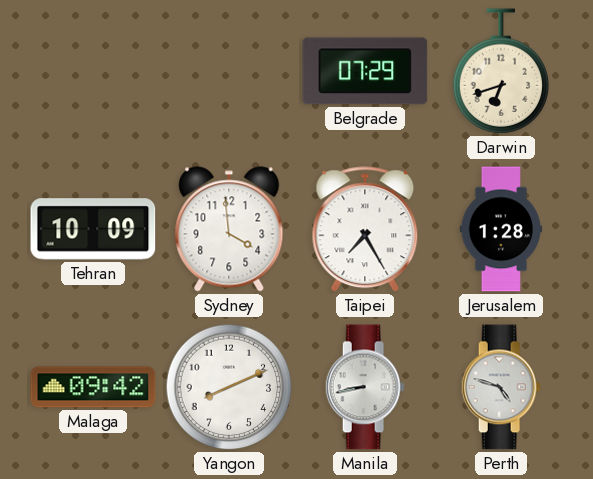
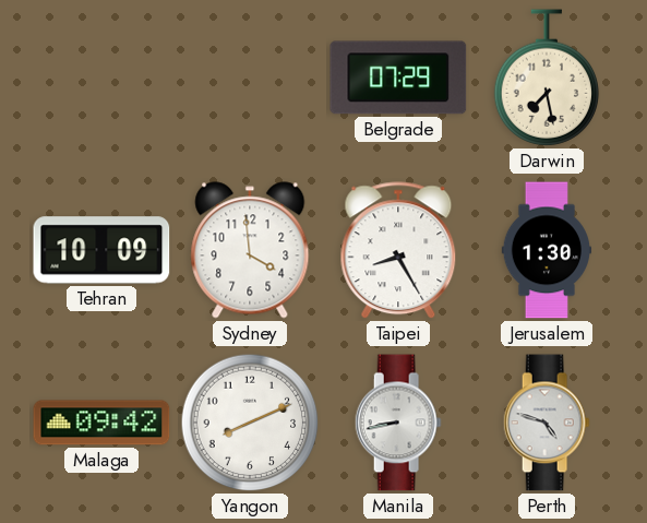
Darwin: 6:42 -> 7:28 (547, 78)
Taipei: 7:25 -> 8:25 (398, 251)
Jerusalem: 1:28 -> 1:30 (546, 250)
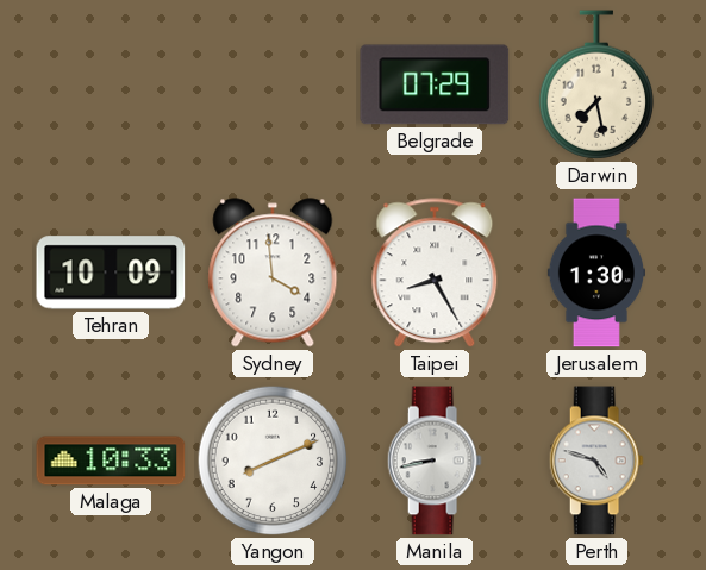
Malaga: 09:42 -> 10:33 (111, 461)
